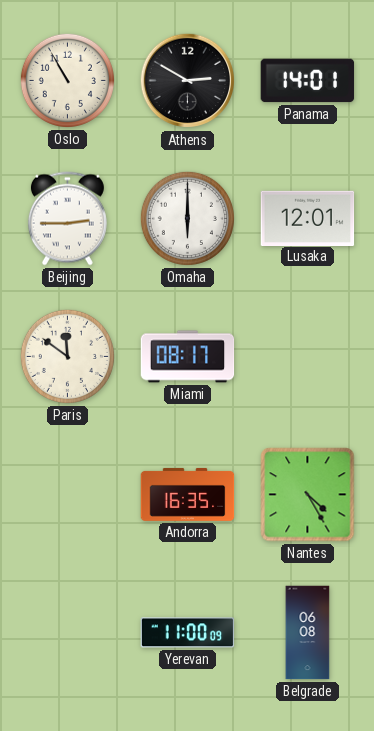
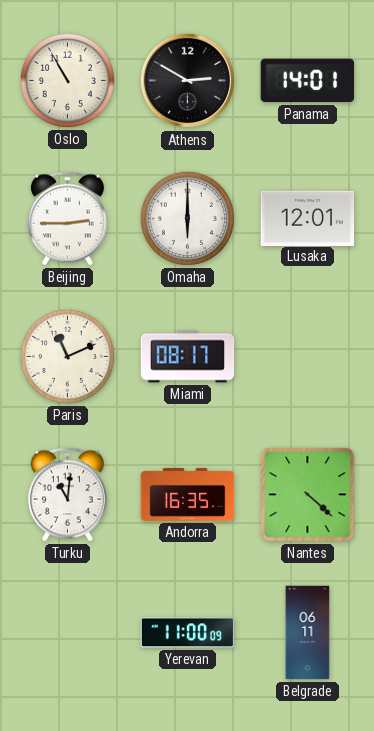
Paris: 11:51 -> 11:11 (67, 356)
Turku: none -> 11:01 (67, 495)
Nantes: 4:25 -> 4:22 (308, 495)
Belgrade: 06:08 -> 06:11 (308, 633)
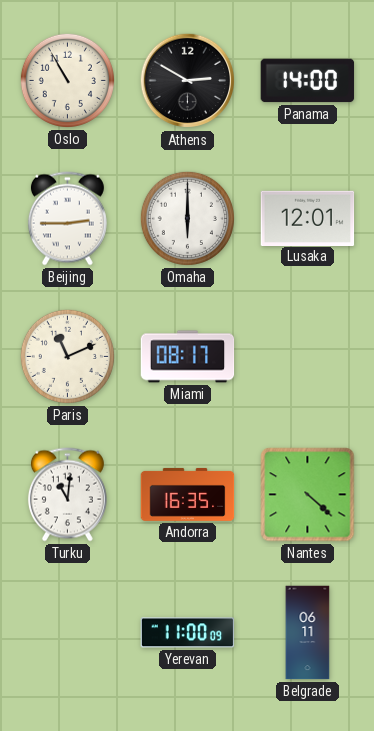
Panama: 14:01 -> 14:00 (308, 81)
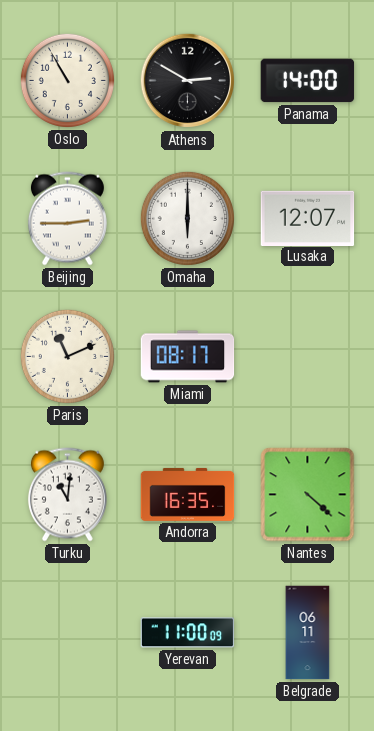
Lusaka: 12:01 -> 12:07 (308, 218)
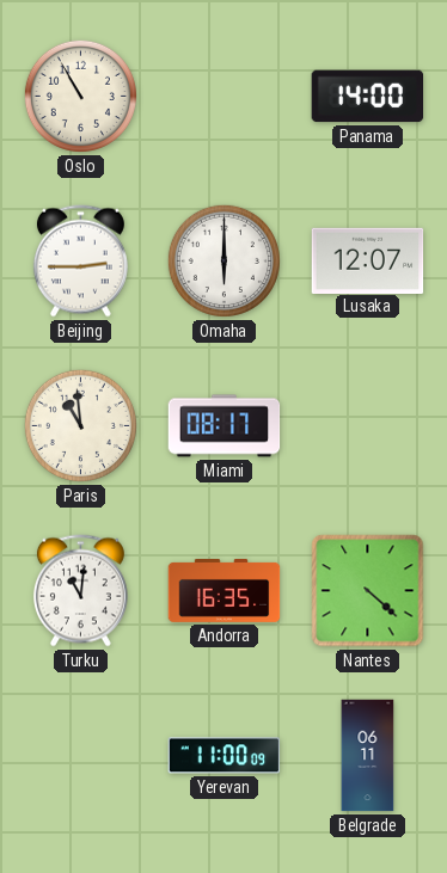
Athens: 2:50 -> none (188, 81)
Paris: 11:11 -> 10:59 (80, 425)
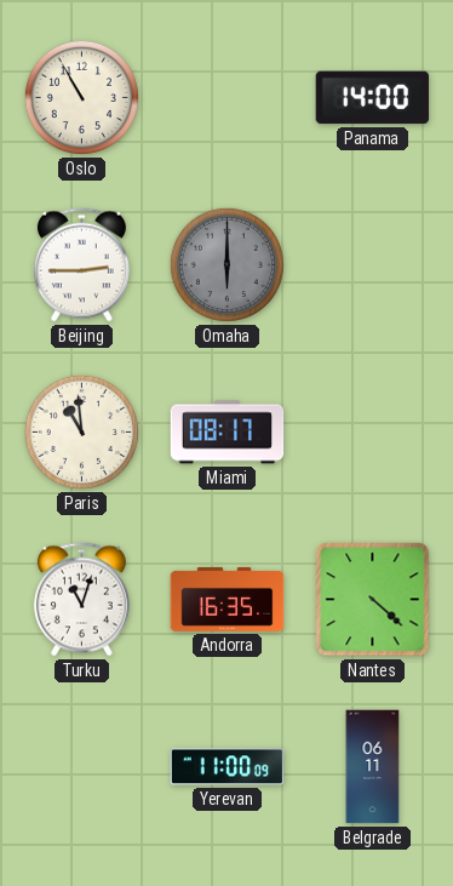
Omaha dial: white -> grey (226, 264)
Lusaka: 12:07 -> none (368, 260)
Turku: 11:01 -> 11:03 (81, 600)
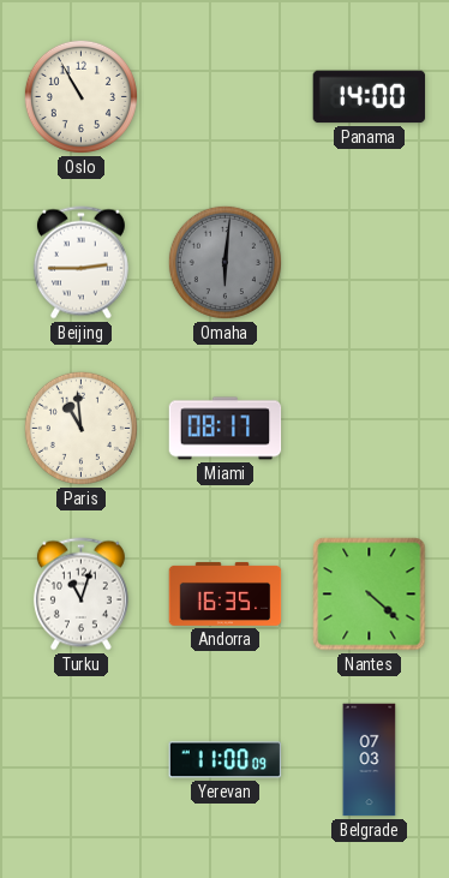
Omaha: 6:00 -> 6:01 (224, 262)
Belgrade: 06:11 -> 07:03 (370, 760)
